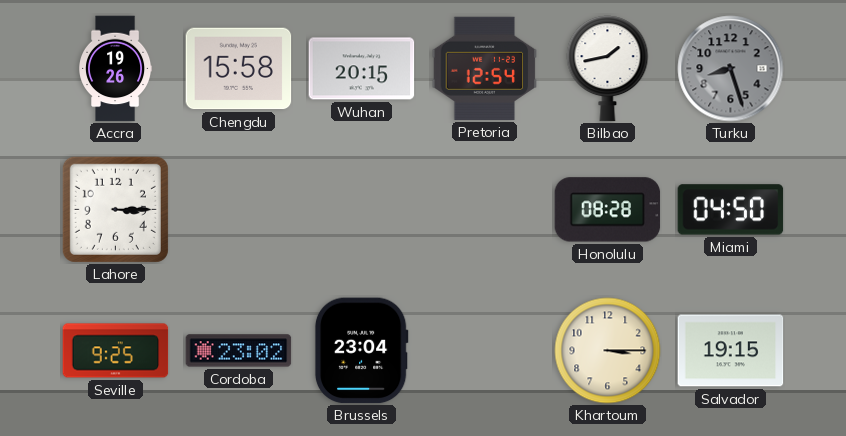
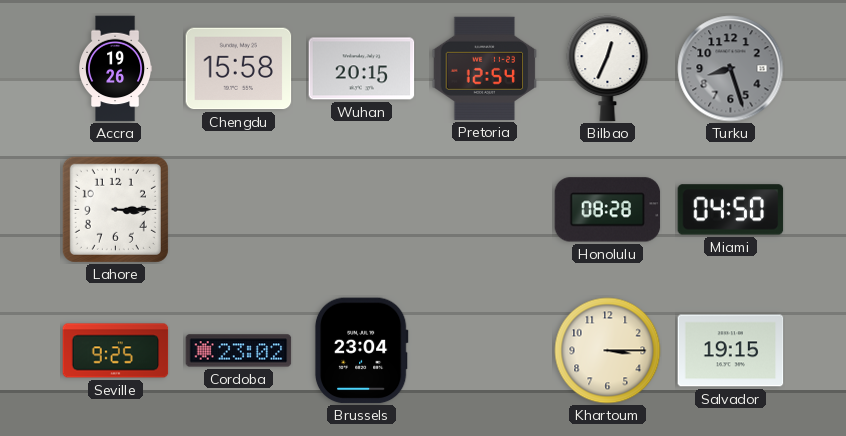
Bilbao: 1:43 -> 12:34 (608, 69)
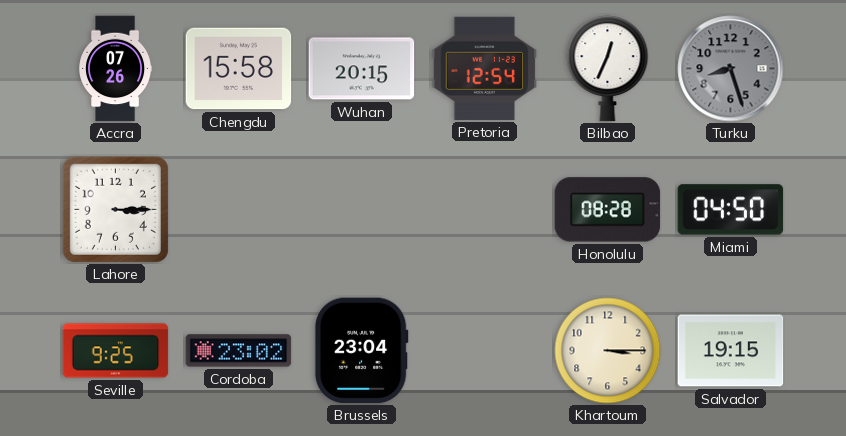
Accra: 19:26 -> 07:26 (116, 69)
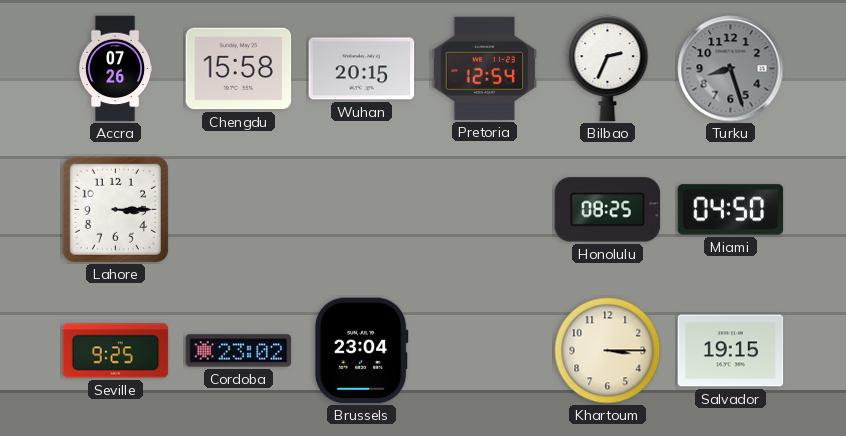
Bilbao: 12:34 -> 2:34 (608, 69)
Honolulu: 08:28 -> 08:25 (608, 210)
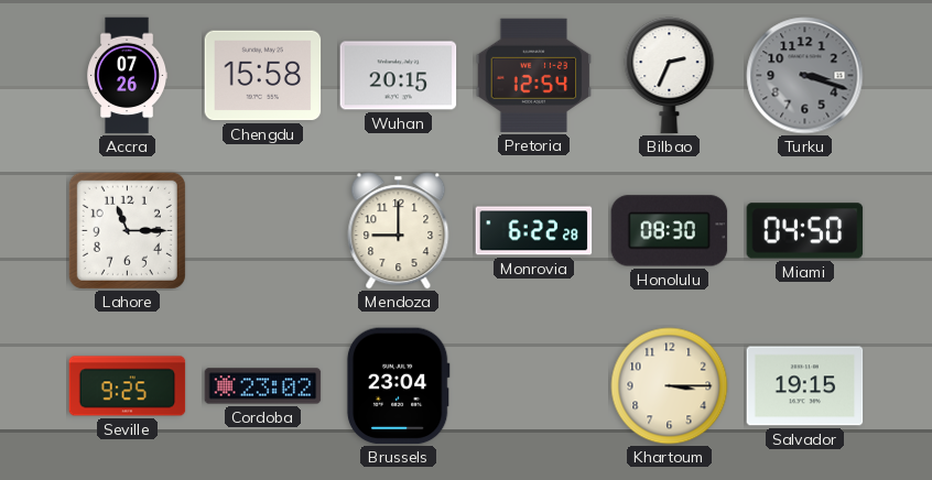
Turku: 8:27 -> 3:18 (805, 76)
Lahore: 3:15 -> 11:15 (127, 230)
Mendoza: none -> 9:00 (399, 231)
Monrovia: none -> 6:22 (534, 231)
Honolulu: 08:25 -> 08:30 (670, 231)
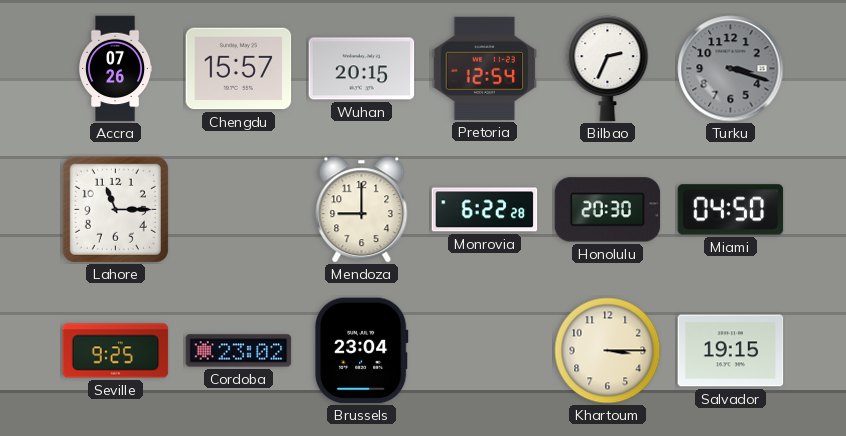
Chengdu: 15:58 -> 15:57 (239, 69)
Honolulu: 08:30 -> 20:30 (608, 210)
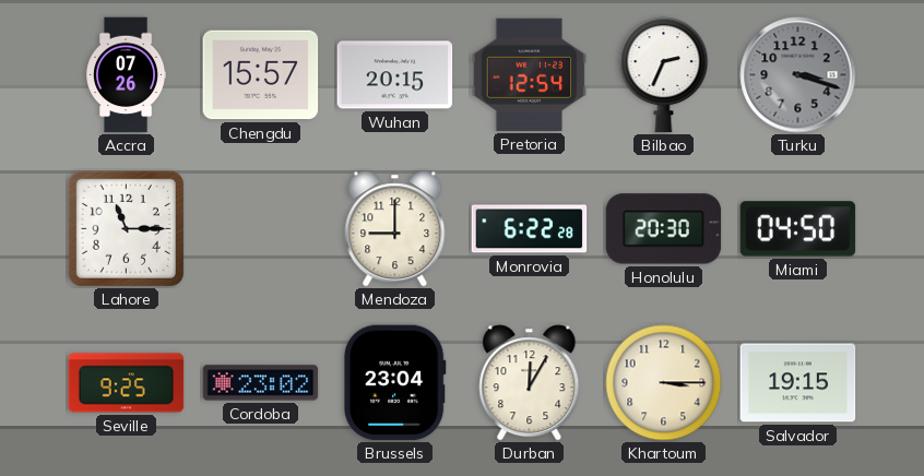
Durban: none -> 12:05 (530, 383)
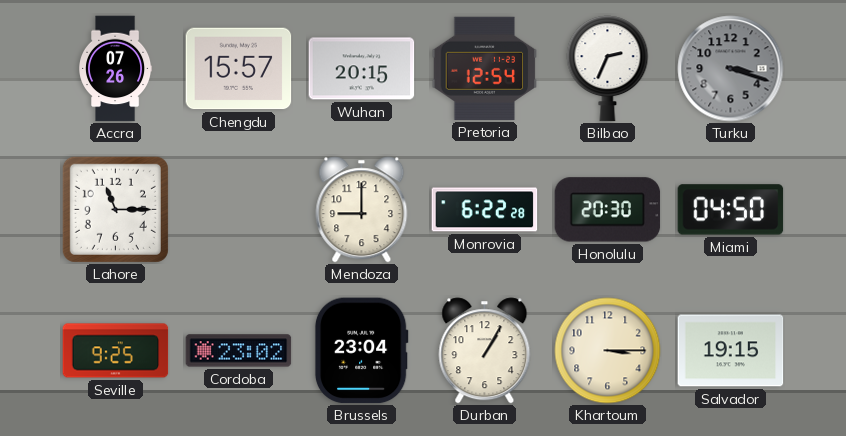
Durban: 12:05 -> 1:05 (485, 351)
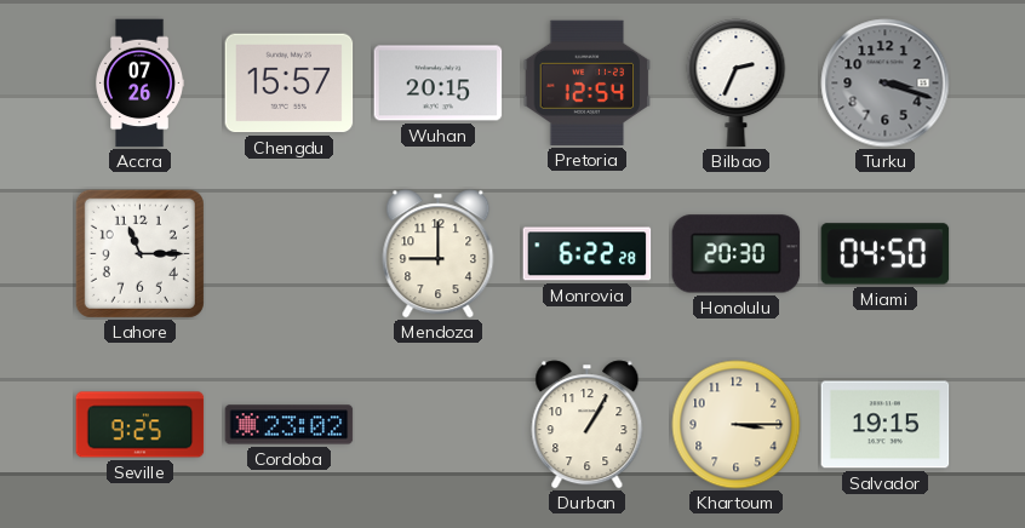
Brussels: 23:04 -> none (361, 351)
